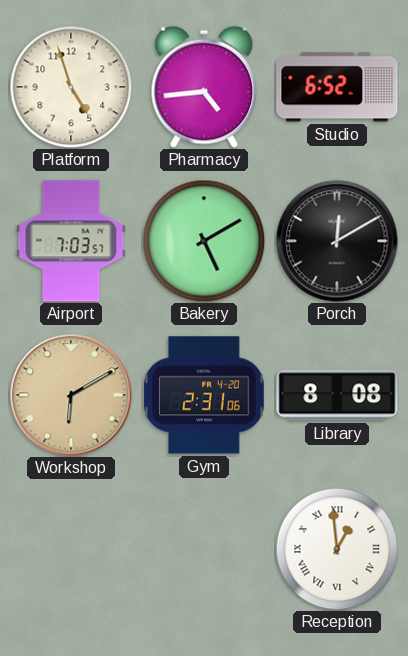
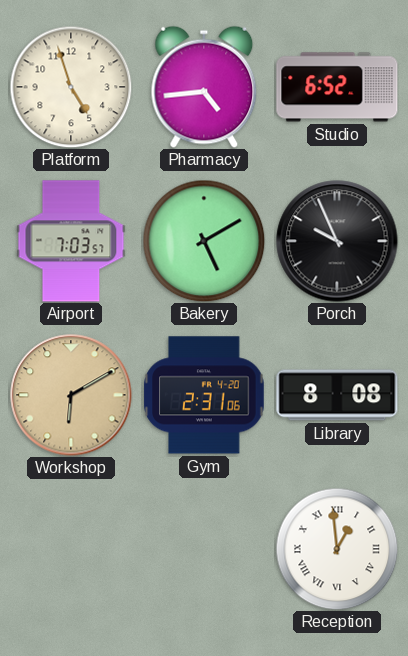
Porch: 12:10 -> 9:56 (337, 241)
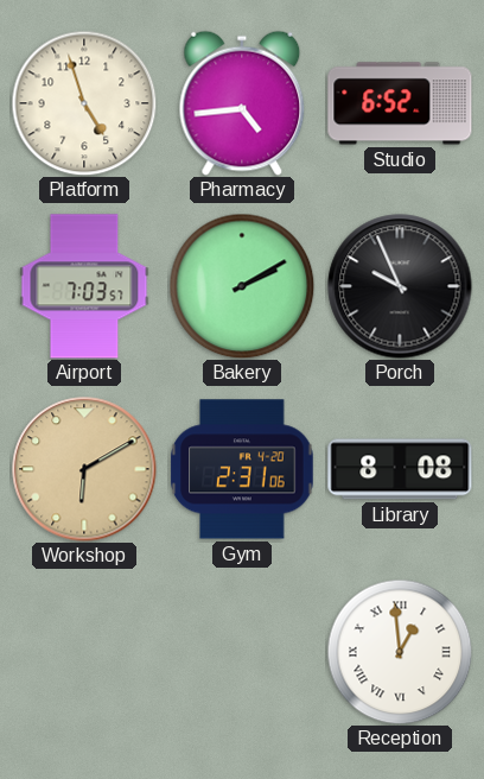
Bakery: 5:10 -> 2:10 (242, 286)
